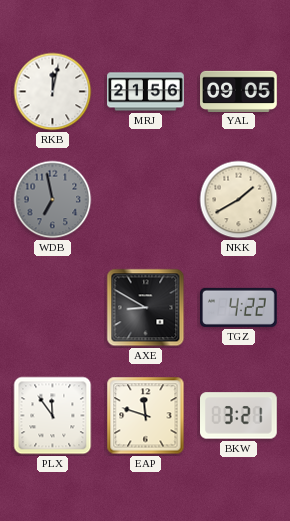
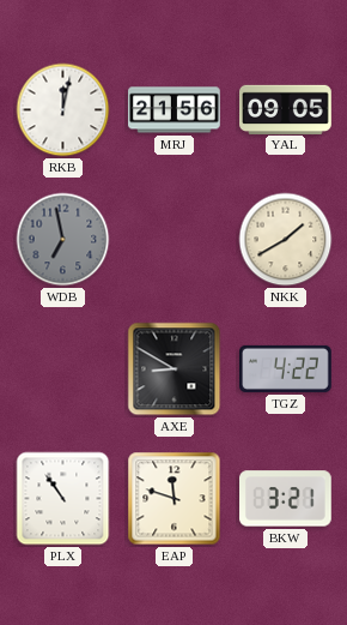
PLX: 11:54 -> 10:54 (63, 499)
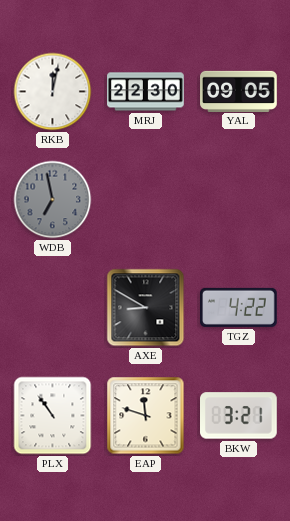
MRJ: 21:56 -> 22:30 (146, 92)
NKK: 1:40 -> none (286, 240)
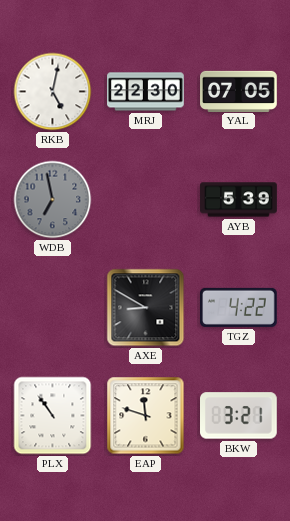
RKB: 12:02 -> 5:02 (53, 92)
YAL: 09:05 -> 07:05 (239, 91)
AYB: none -> 5:39 (239, 200)
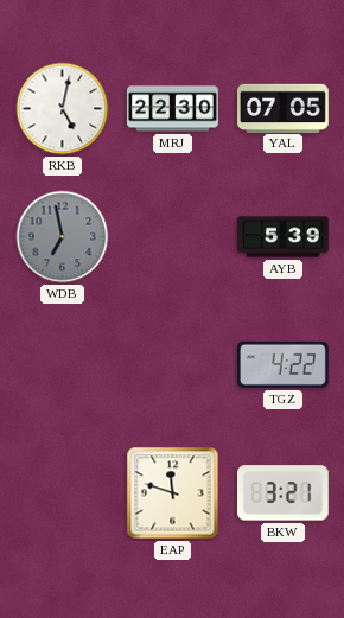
AXE: 8:50 -> none (146, 308)
PLX: 10:54 -> none (53, 416)
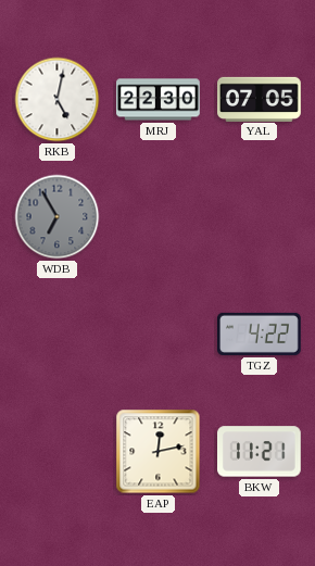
WDB: 6:58 -> 6:55 (58, 217)
AYB: 5:39 -> none (284, 237)
EAP: 11:48 -> 12:13 (159, 452)
BKW: 3:21 -> 11:21 (260, 452)
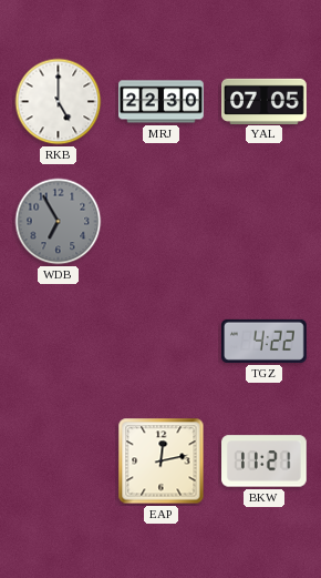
RKB: 5:02 -> 5:00 (59, 102)
